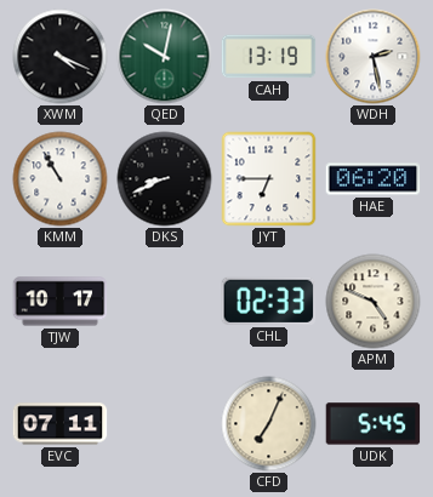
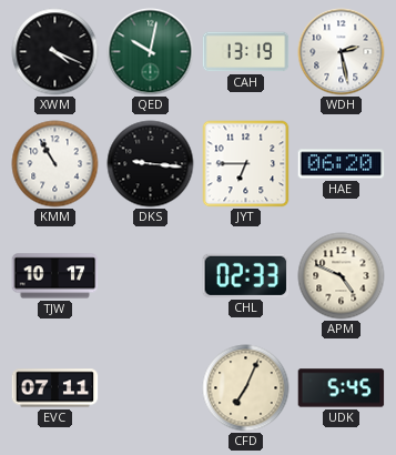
DKS: 8:41 -> 9:16 (151, 164)
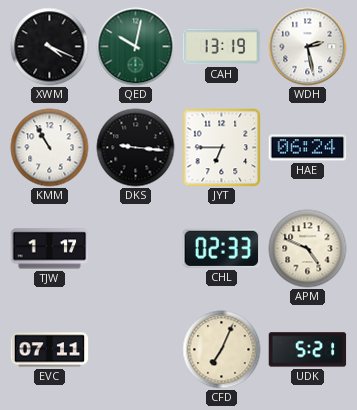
HAE: 06:20 -> 06:24 (308, 148)
TJW: 10:17 -> 1:17 (50, 249)
UDK: 5:45 -> 5:21 (308, 350)
